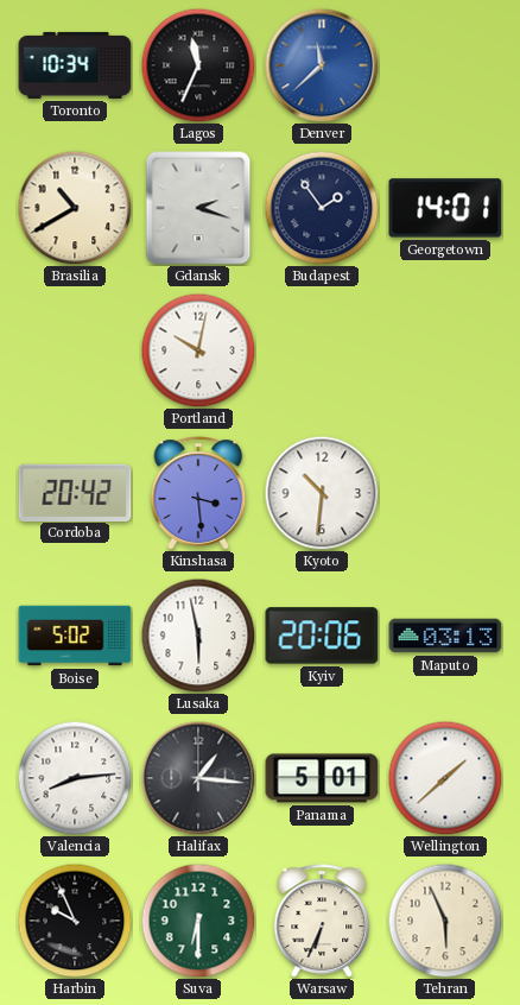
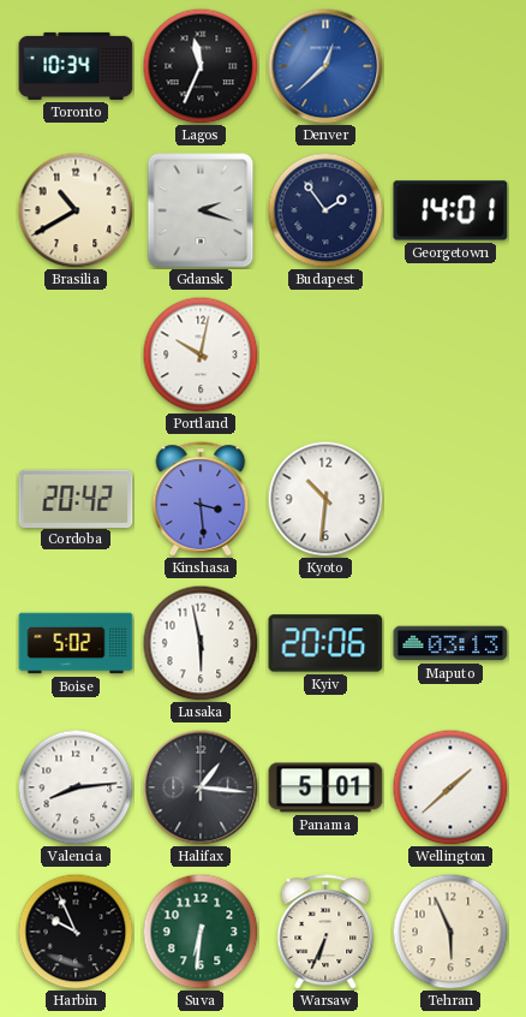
Denver: 11:38 -> 12:38 (325, 66)
Suva: 6:30 -> 6:31 (201, 932)
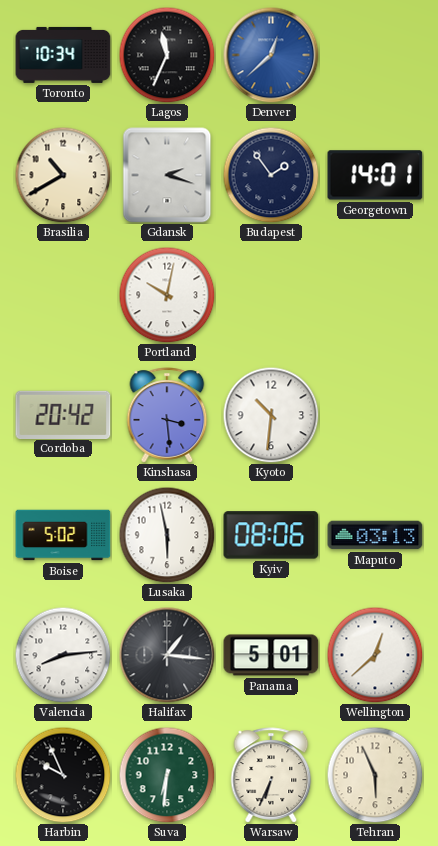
Kyiv: 20:06 -> 08:06 (271, 535)
Wellington: 1:38 -> 12:38 (375, 655)
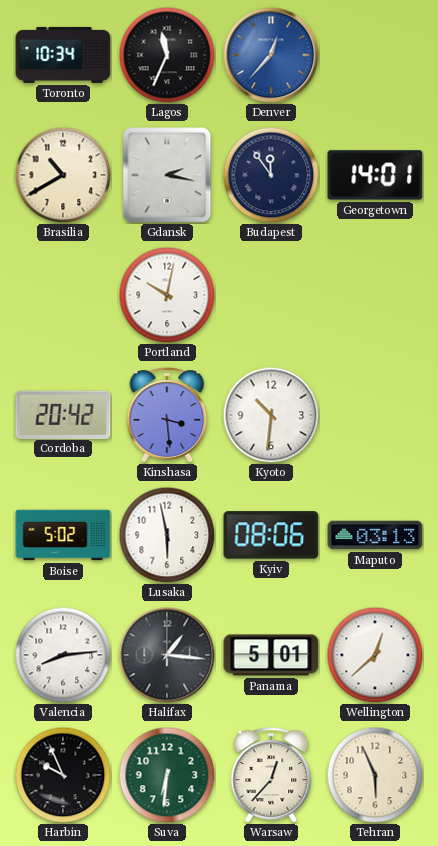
Denver: 12:38 -> 12:37 (271, 55)
Gdansk: 2:18 -> 2:17 (167, 175)
Budapest: 1:54 -> 11:54 (271, 175)
Warsaw: 6:34 -> 12:37 (271, 775)
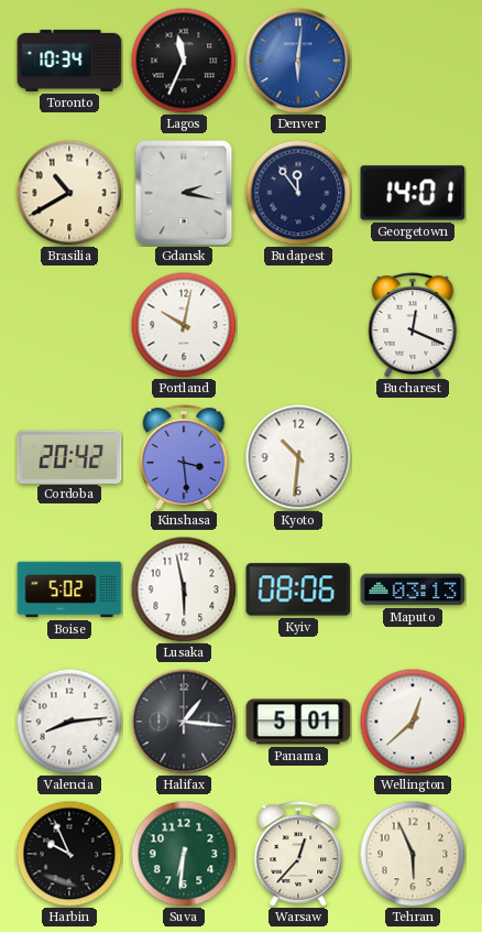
Denver: 12:37 -> 6:01 (298, 61)
Bucharest: none -> 12:19 (413, 325)
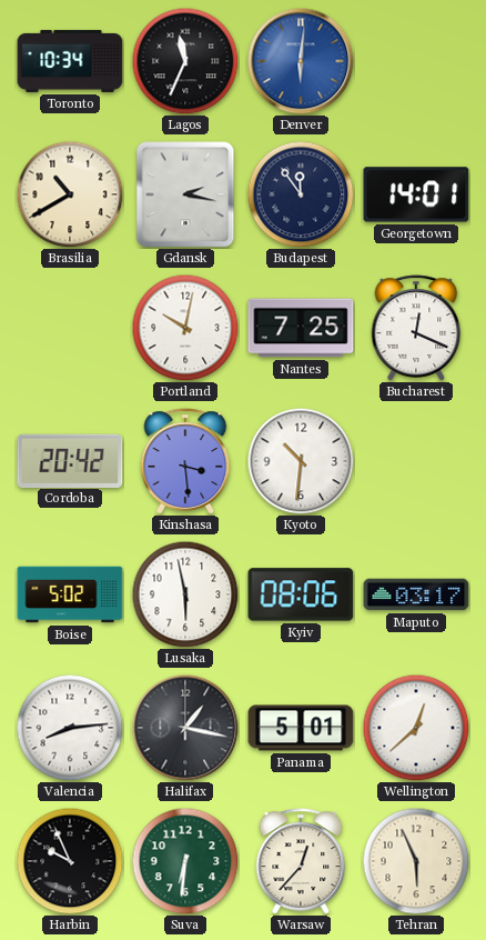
Nantes: none -> 7:25 (301, 328)
Maputo: 03:13 -> 03:17 (416, 594)
Halifax: 1:16 -> 1:17 (185, 728)
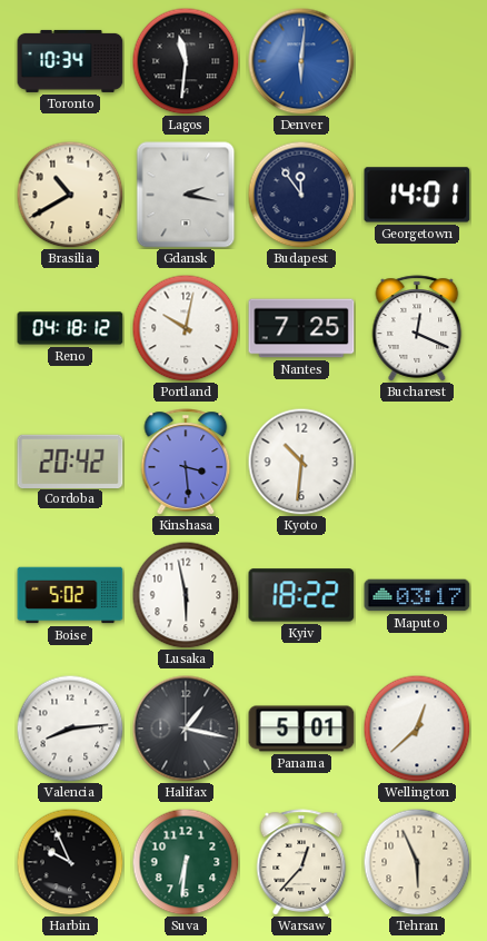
Lagos: 11:34 -> 11:31 (186, 61)
Reno: none -> 04:18 (70, 328)
Kyiv: 08:06 -> 18:22 (301, 595)
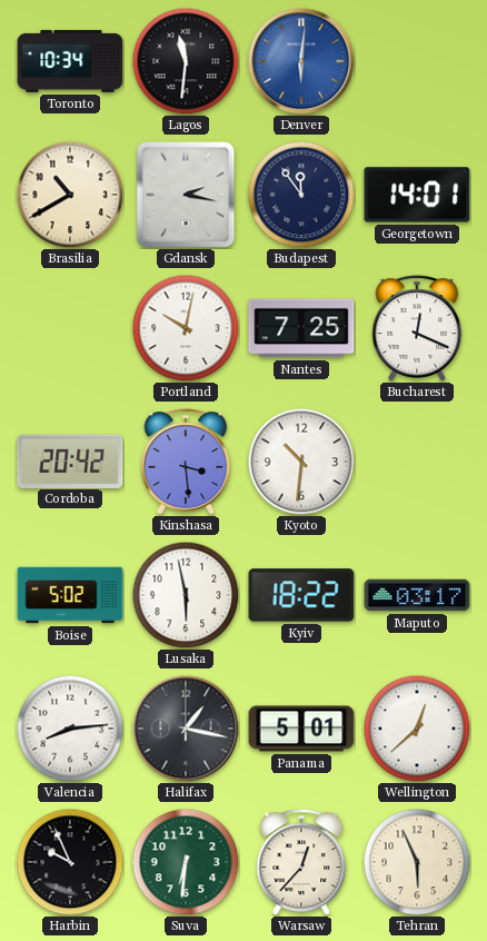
Reno: 04:18 -> none (70, 328)
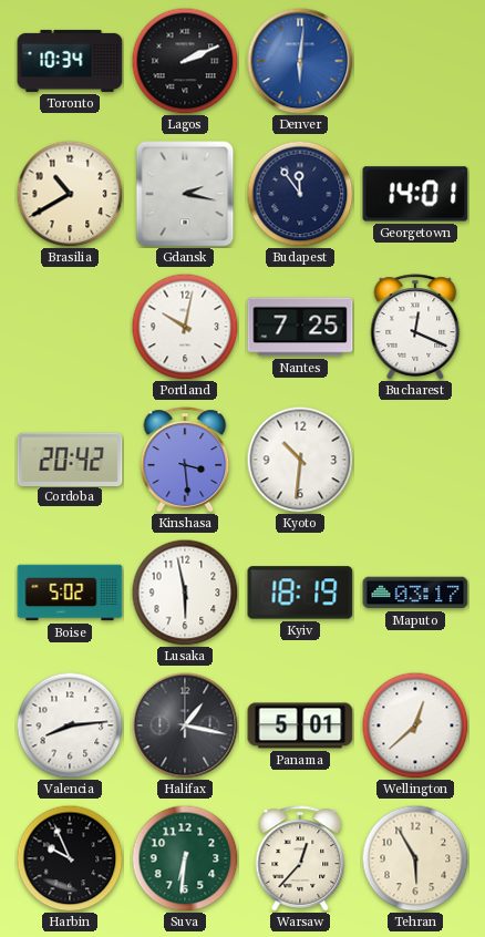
Lagos: 11:31 -> 2:11 (185, 61)
Kyiv: 18:22 -> 18:19 (300, 593)
Tehran: 5:56 -> 5:55 (415, 858)
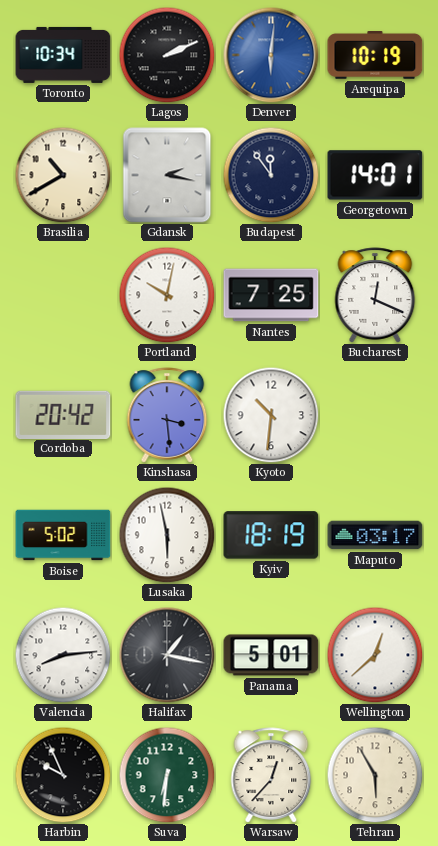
Arequipa: none -> 10:19 (375, 56)
